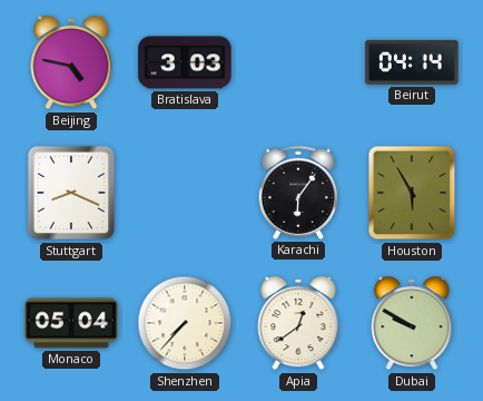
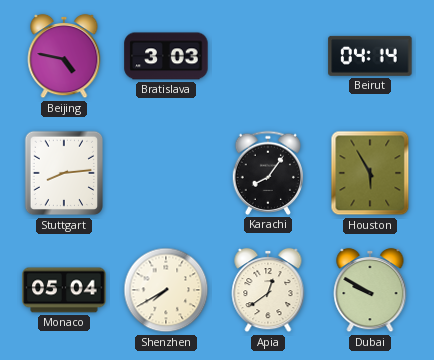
Stuttgart: 8:19 -> 8:14 (64, 173)
Karachi: 6:06 -> 8:06 (268, 173)
Shenzhen: 7:37 -> 7:40 (166, 290)
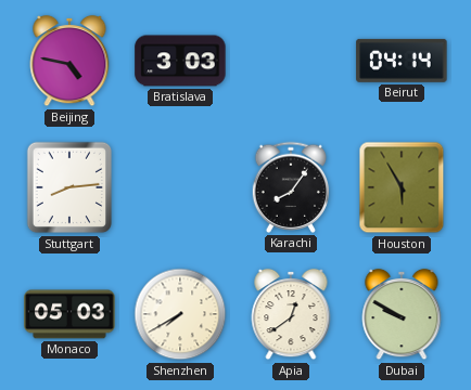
Monaco: 05:04 -> 05:03 (69, 314)
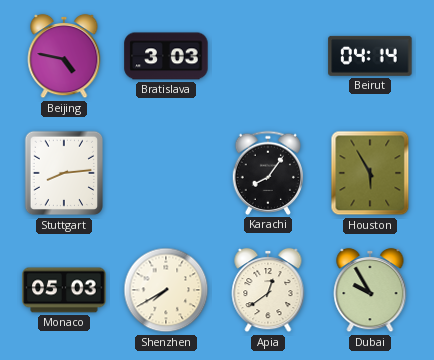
Dubai: 9:50 -> 9:55 (370, 290)
